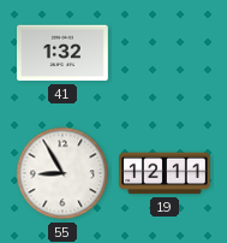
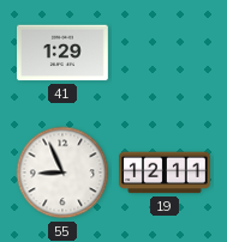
41: 1:32 -> 1:29 (64, 53)
55: 8:55 -> 8:56 (62, 173)
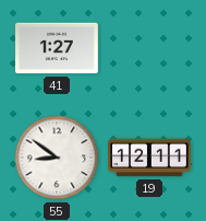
41: 1:29 -> 1:27 (58, 48)
55: 8:56 -> 8:51 (57, 158)
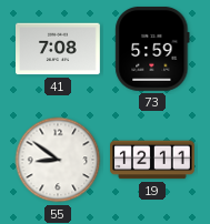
41: 1:27 -> 7:08 (59, 49)
73: none -> 5:59 (152, 49)
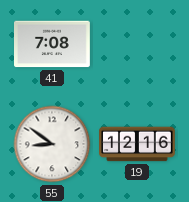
73: 5:59 -> none (152, 49)
19: 12:11 -> 12:16 (138, 144)
